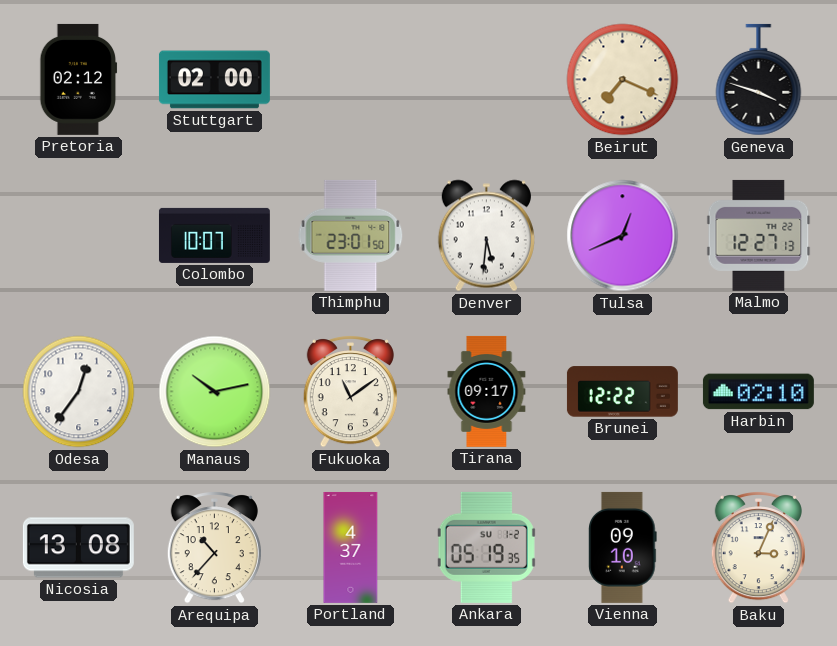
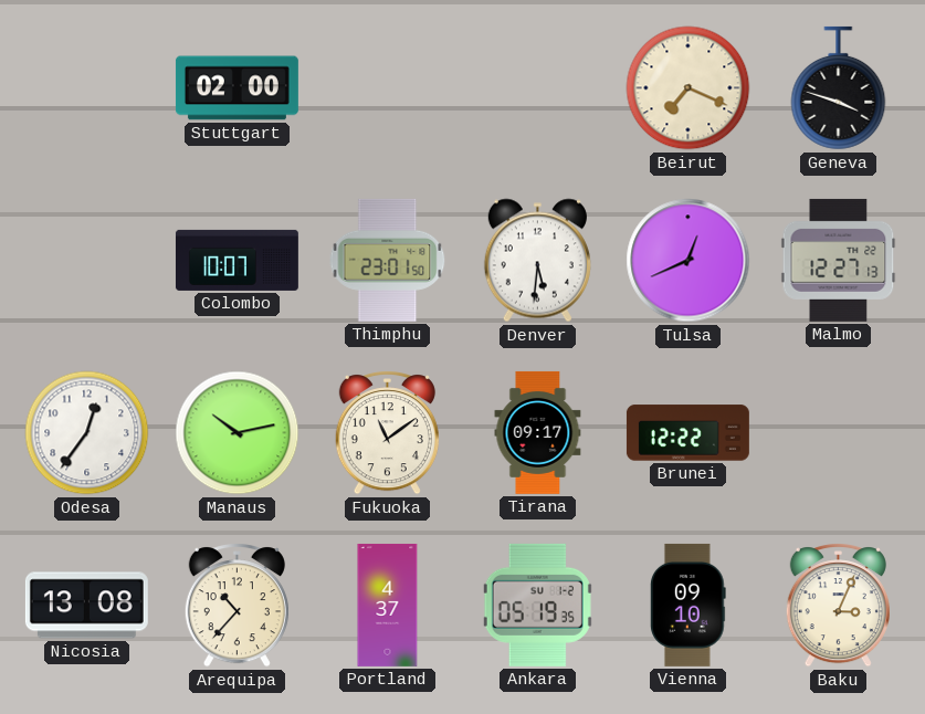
Pretoria: 02:12 -> none (79, 79)
Harbin: 02:10 -> none (758, 392)
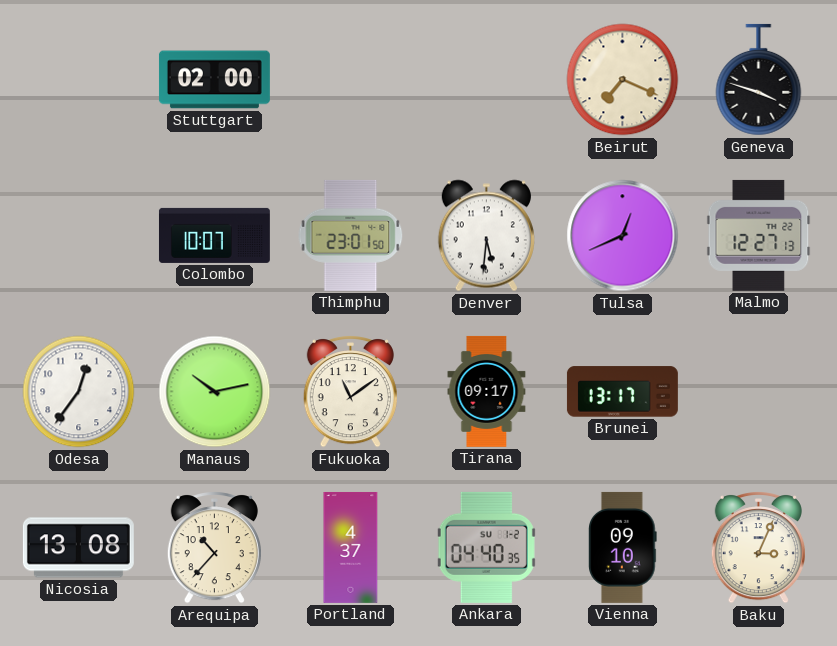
Brunei: 12:22 -> 13:17 (622, 392)
Ankara: 05:19 -> 04:40 (486, 547)
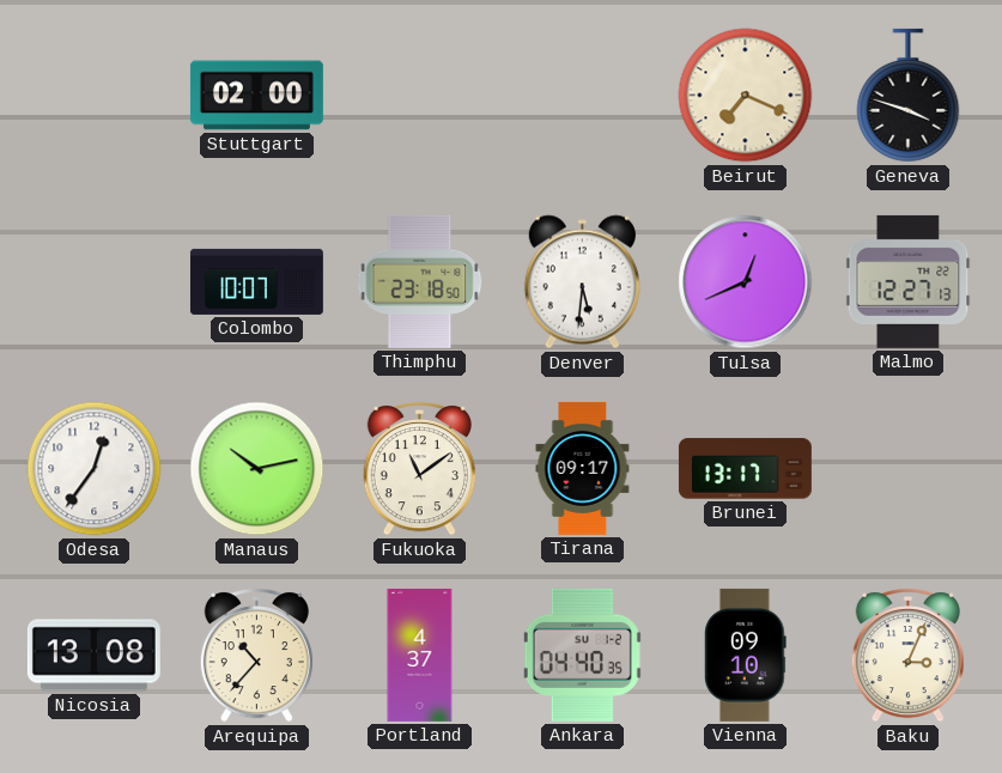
Thimphu: 23:01 -> 23:18 (420, 281)
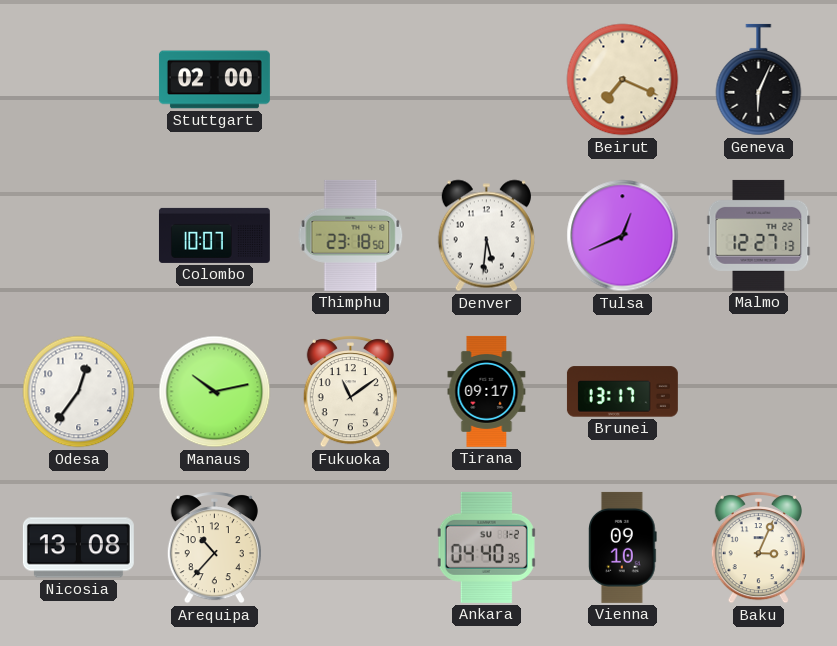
Geneva: 3:48 -> 6:04 (759, 80)
Portland: 4:37 -> none (420, 655)
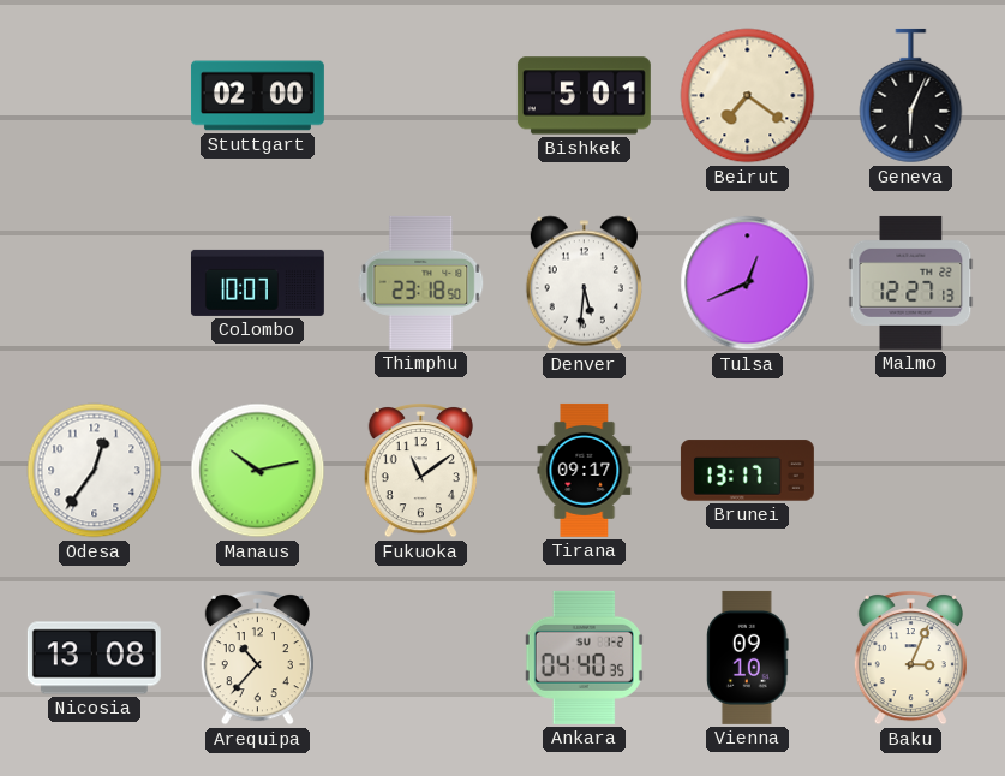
Bishkek: none -> 5:01 (584, 96)
Beirut: 7:19 -> 7:21 (748, 96)
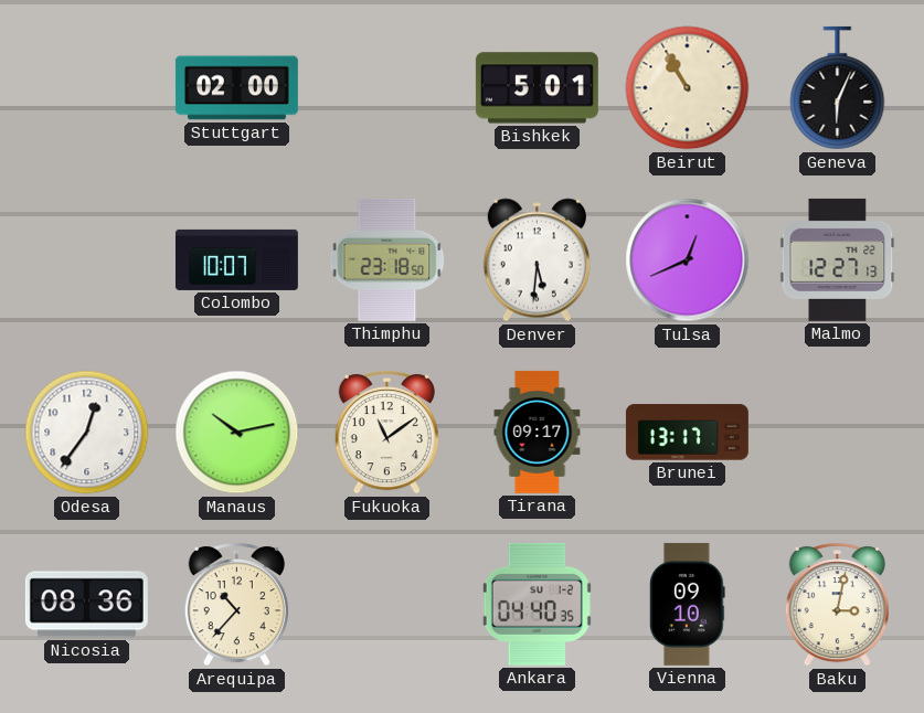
Beirut: 7:21 -> 10:55 (688, 88)
Nicosia: 13:08 -> 08:36 (86, 605)
Baku: 3:04 -> 3:02 (837, 605)
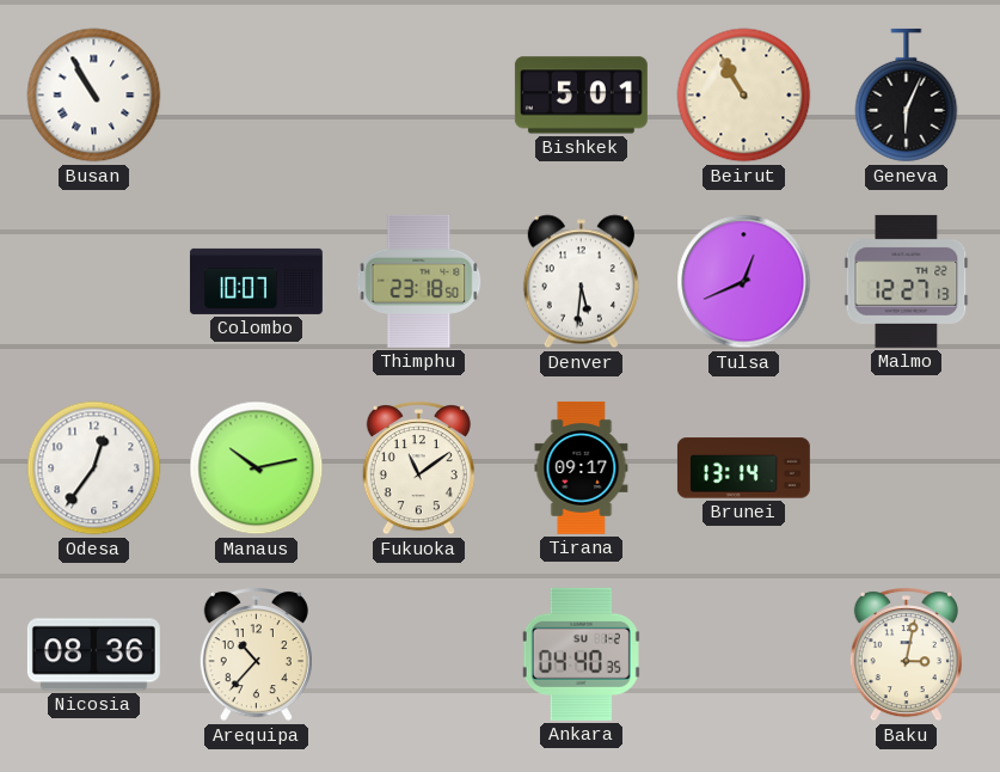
Busan: none -> 10:55 (94, 96)
Stuttgart: 02:00 -> none (236, 88)
Brunei: 13:17 -> 13:14 (743, 468)
Vienna: 09:10 -> none (688, 604)
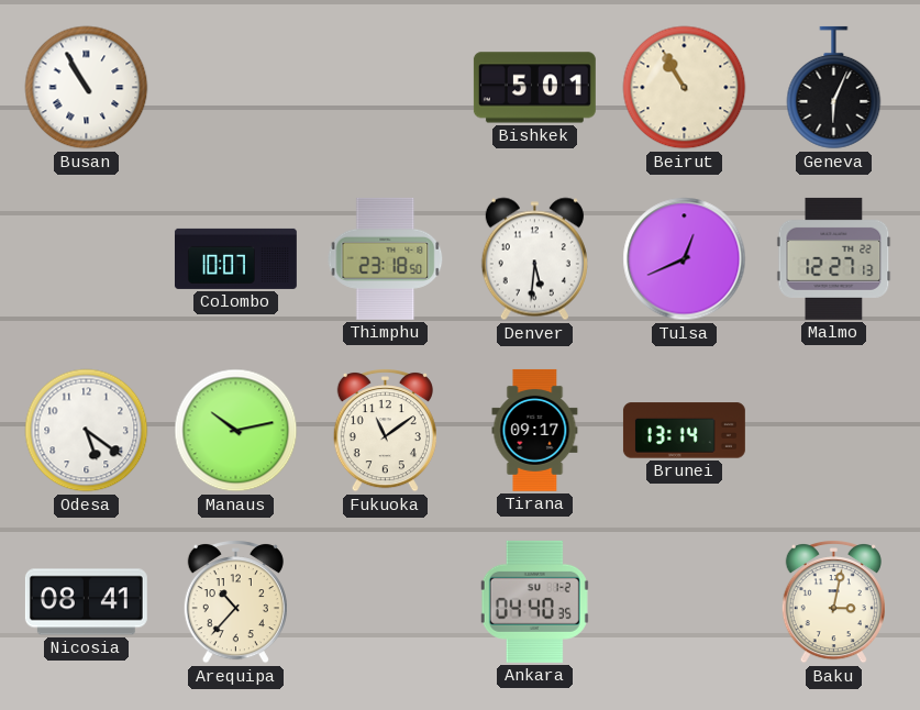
Odesa: 12:36 -> 5:21 (87, 431)
Nicosia: 08:36 -> 08:41 (86, 602)
